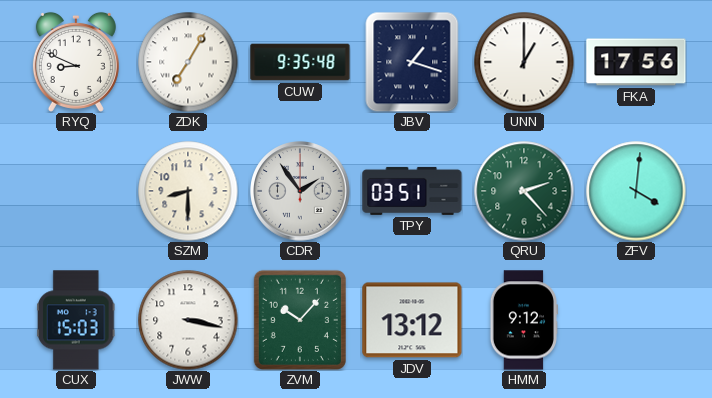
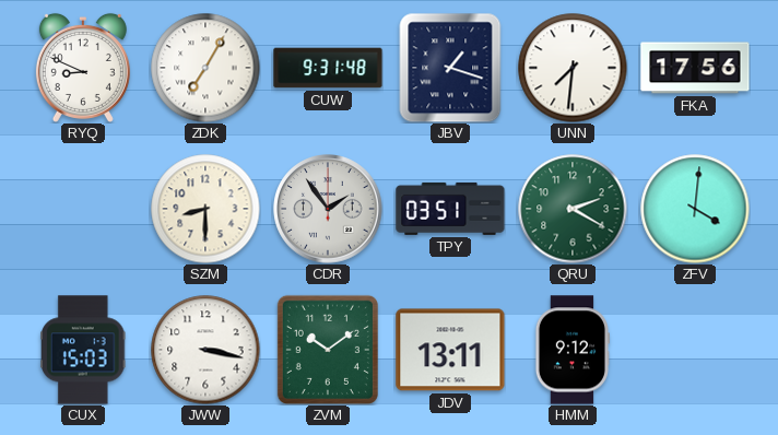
CUW: 9:35 -> 9:31 (328, 68)
UNN: 1:00 -> 7:31 (573, 68)
QRU: 2:23 -> 2:20 (573, 209)
ZVM: 10:07 -> 10:09 (328, 350)
JDV: 13:12 -> 13:11 (450, 350)
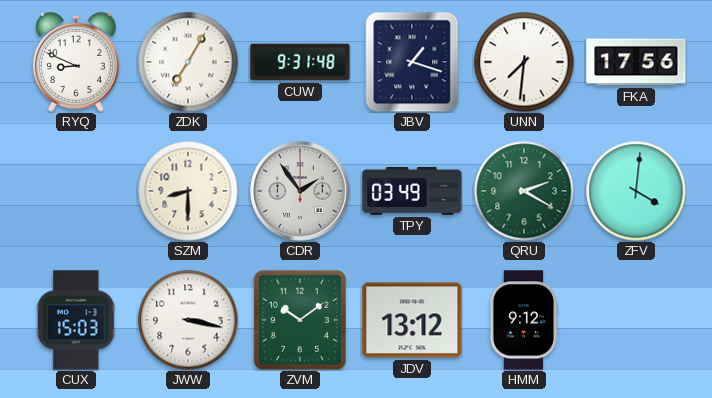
TPY: 03:51 -> 03:49 (412, 191)
JDV: 13:11 -> 13:12 (412, 320)
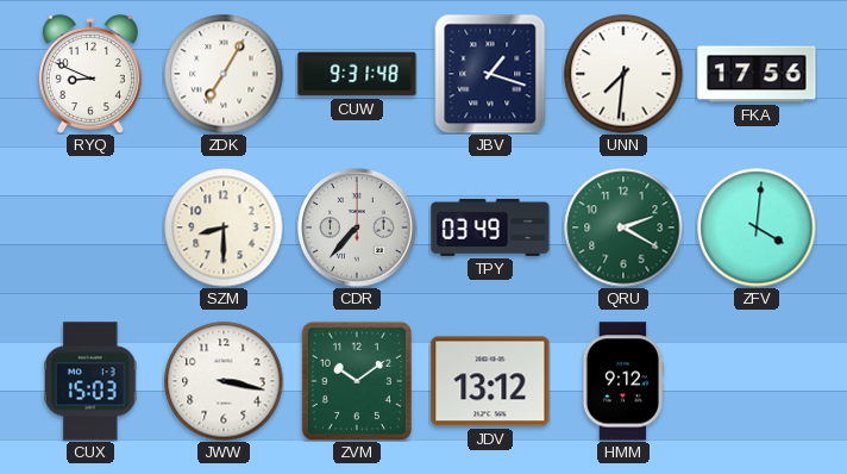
CDR: 1:54 -> 7:37 (357, 227)
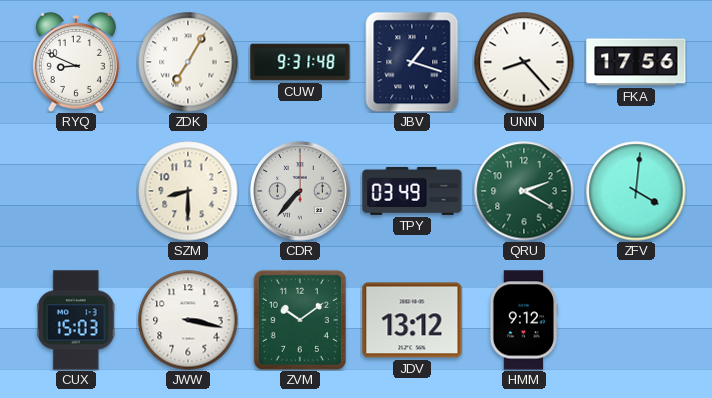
UNN: 7:31 -> 8:23 (524, 62)
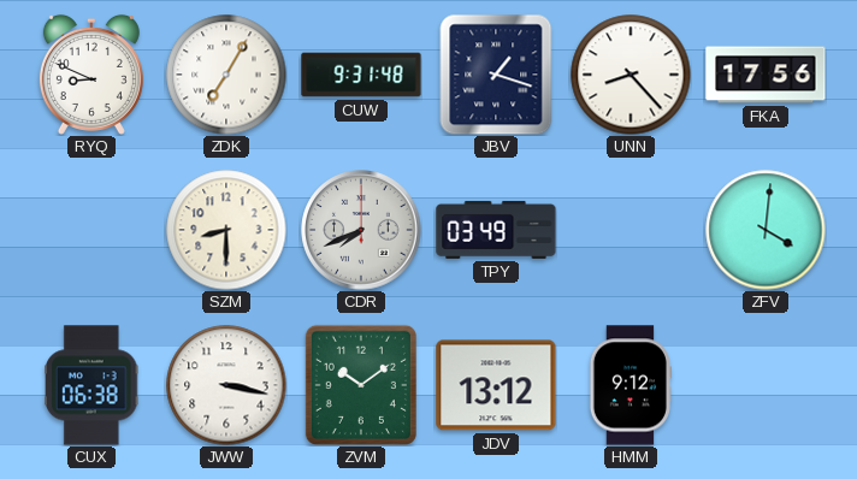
CDR: 7:37 -> 7:41 (361, 230)
QRU: 2:20 -> none (524, 191)
CUX: 15:03 -> 06:38 (93, 385)
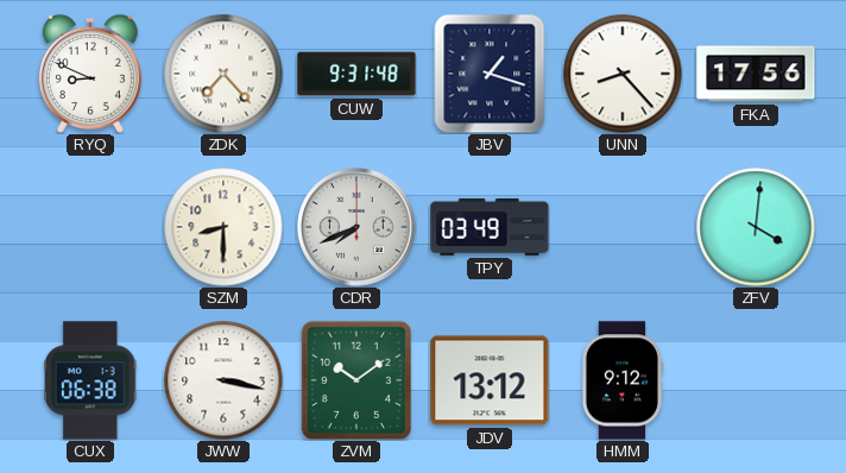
ZDK: 7:05 -> 7:23 (223, 74)
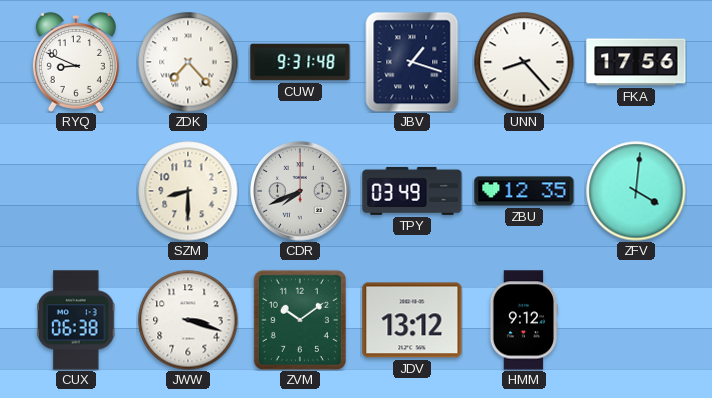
ZBU: none -> 12:35 (524, 191)
JWW: 3:17 -> 3:18 (188, 320)
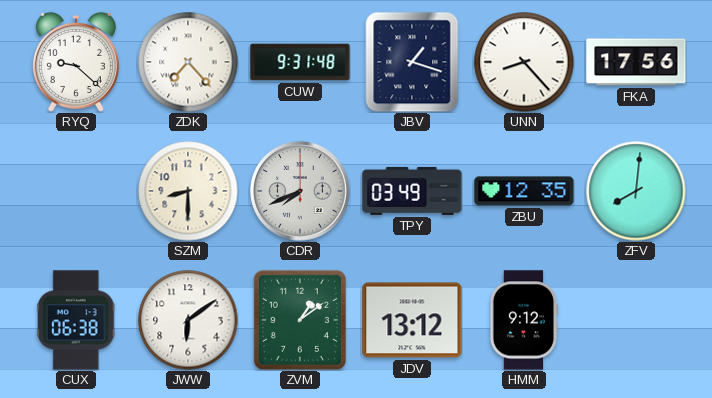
RYQ: 8:49 -> 9:22 (76, 62)
ZFV: 4:01 -> 8:01 (636, 191)
JWW: 3:18 -> 6:09 (188, 320)
ZVM: 10:09 -> 1:09 (300, 320)
